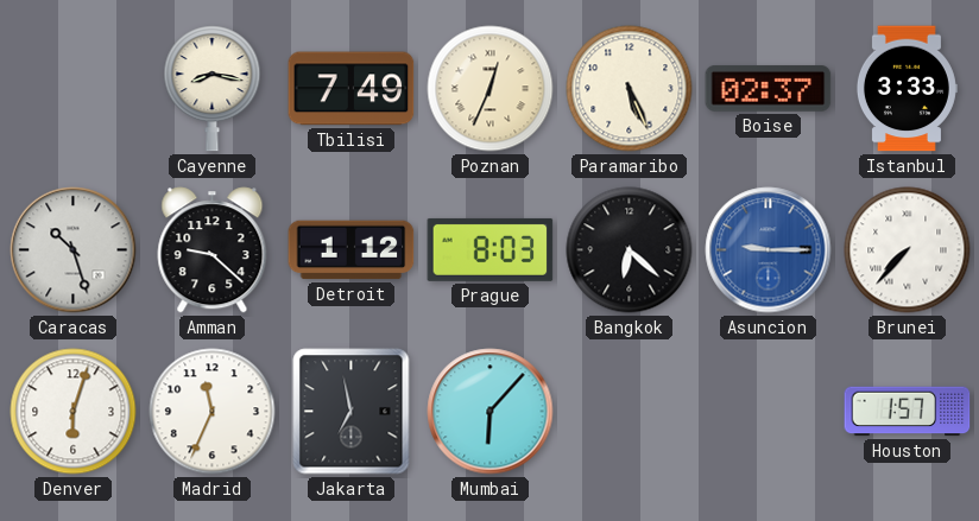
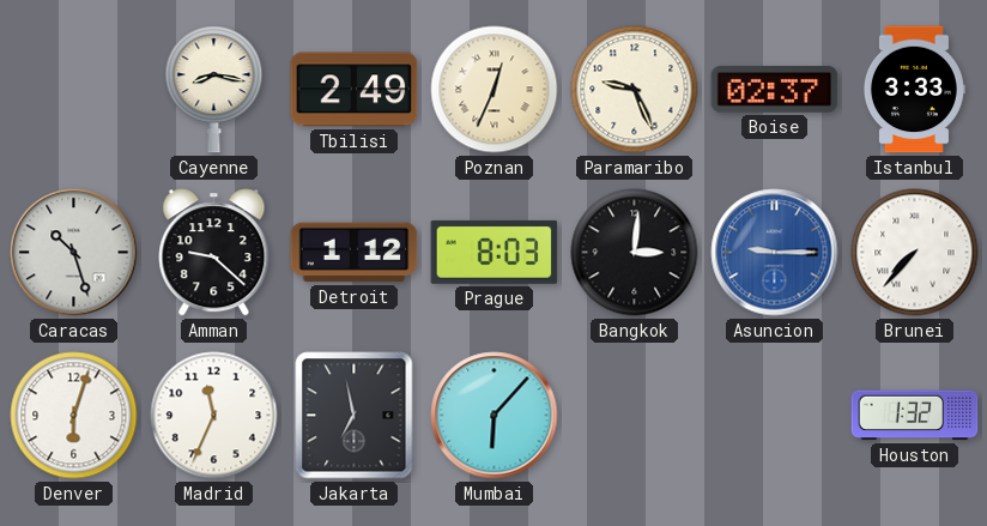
Tbilisi: 7:49 -> 2:49 (355, 90)
Paramaribo: 5:26 -> 9:26 (635, 90)
Bangkok: 6:22 -> 3:01 (635, 253)
Houston: 1:57 -> 1:32 (915, 416)
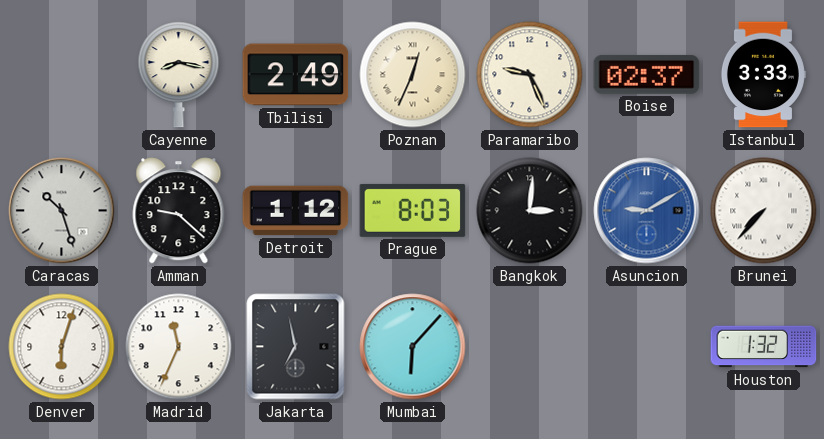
Asuncion: 9:15 -> 9:10 (647, 211)
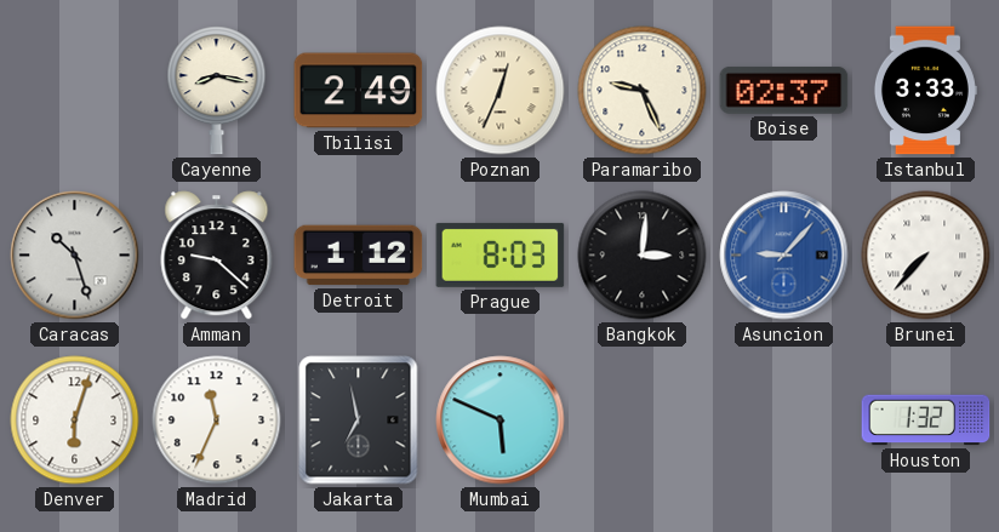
Asuncion: 9:10 -> 9:07 (784, 256)
Mumbai: 6:07 -> 5:49 (501, 421)
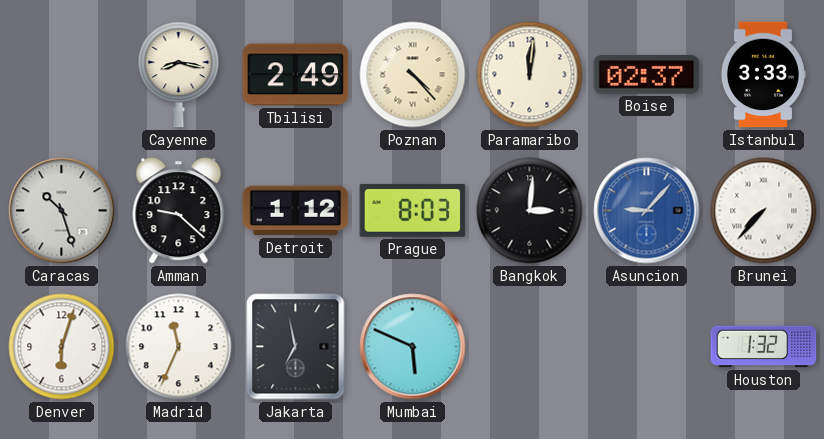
Poznan: 12:34 -> 4:23 (413, 75)
Paramaribo: 9:26 -> 12:01 (530, 75)
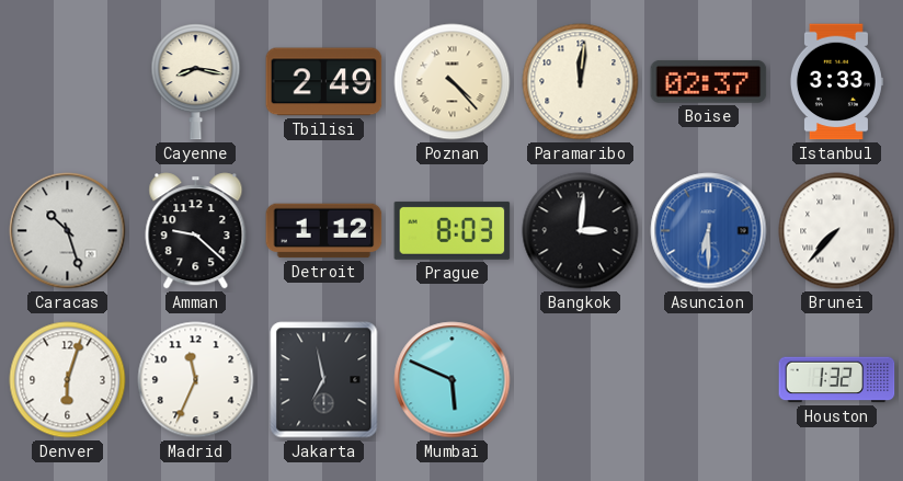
Asuncion: 9:07 -> 6:30 (709, 231)
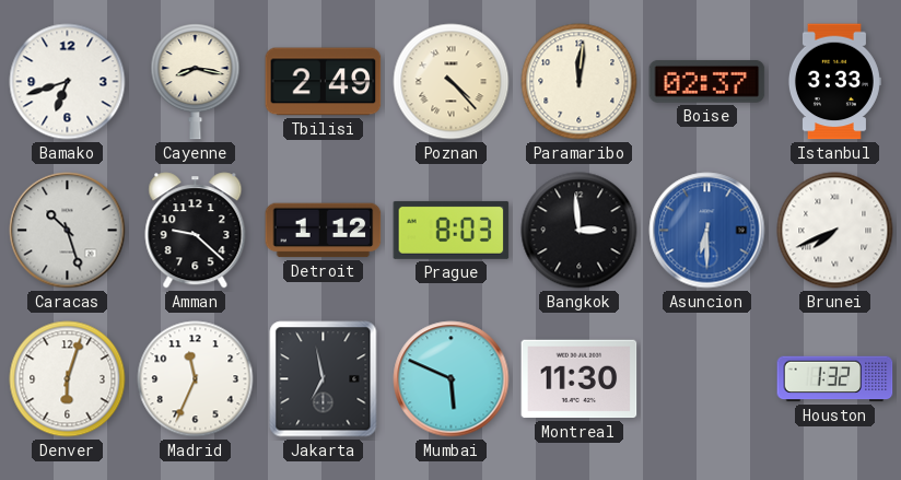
Bamako: none -> 6:42 (68, 82)
Bangkok: 3:01 -> 2:59 (580, 231)
Brunei: 7:37 -> 7:41 (835, 231)
Montreal: none -> 11:30 (580, 379)
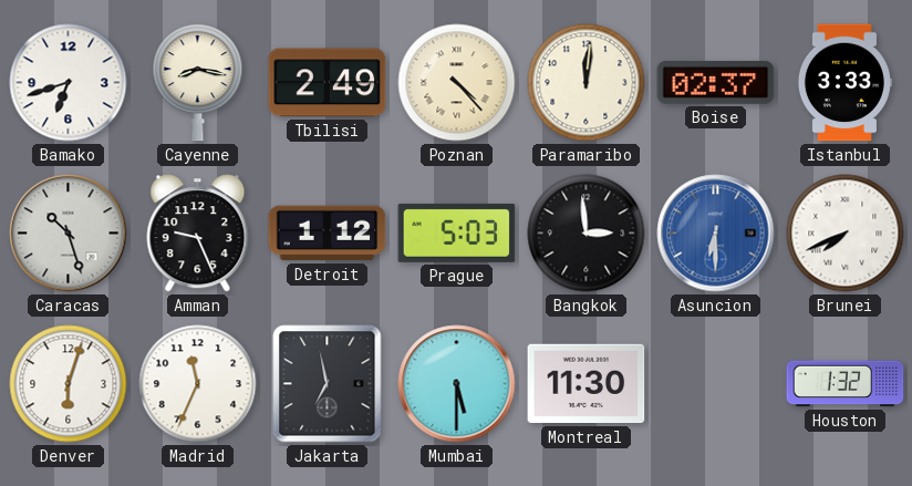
Amman: 9:22 -> 9:26 (198, 234)
Prague: 8:03 -> 5:03 (457, 232)
Mumbai: 5:49 -> 5:30 (457, 384)
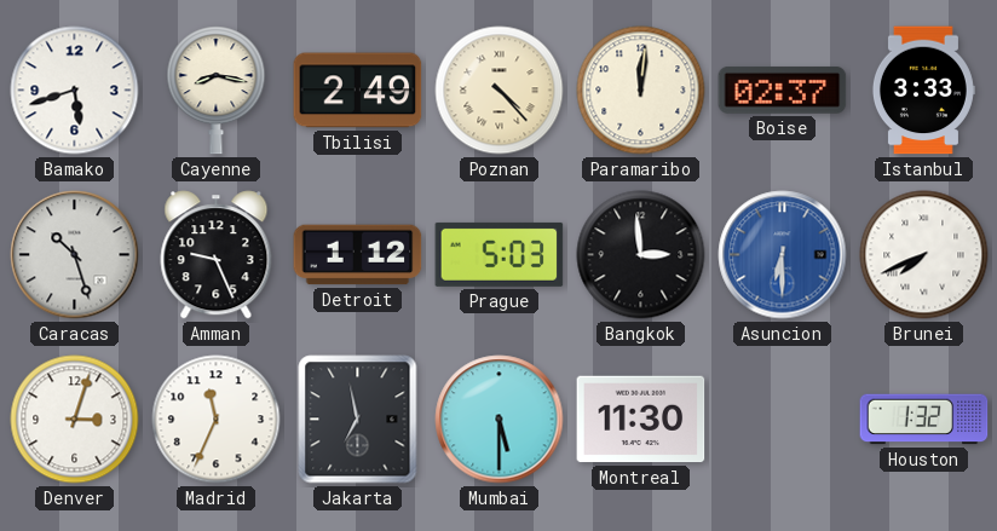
Bamako: 6:42 -> 5:42 (75, 91)
Denver: 6:03 -> 3:03 (75, 420)
